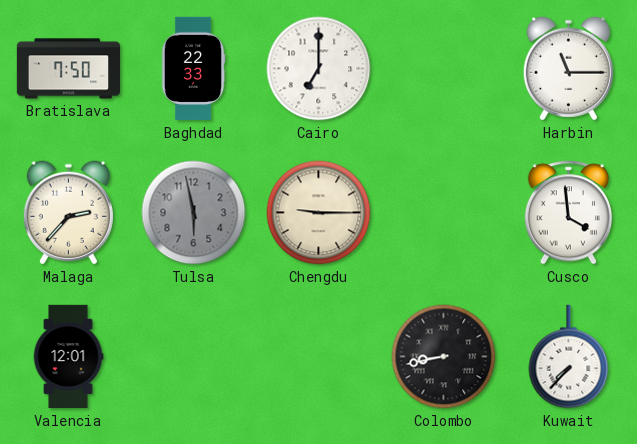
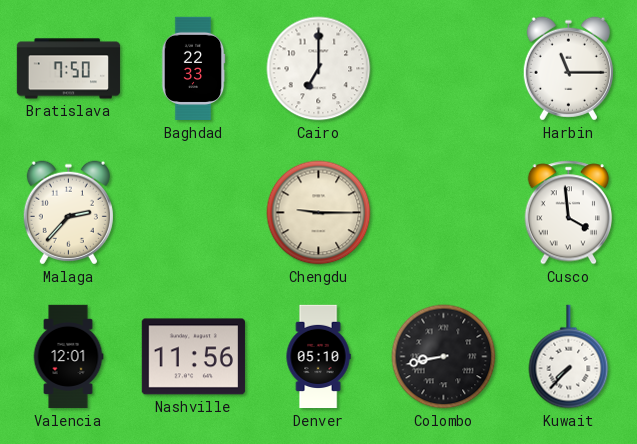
Tulsa: 5:58 -> none (194, 213)
Nashville: none -> 11:56 (193, 357)
Denver: none -> 05:10 (318, 357)
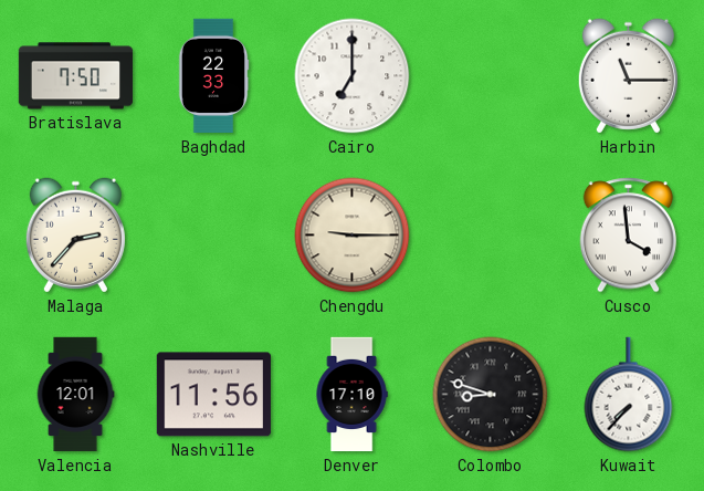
Denver: 05:10 -> 17:10 (351, 395)
Colombo: 8:43 -> 8:48 (491, 395)
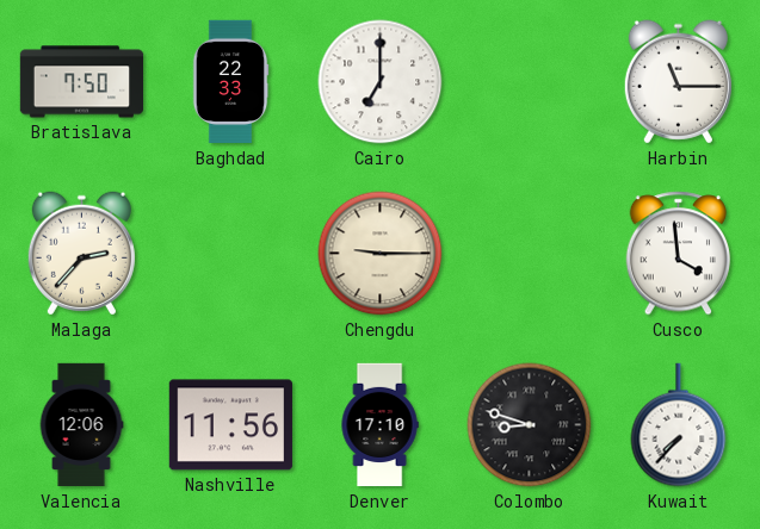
Valencia: 12:01 -> 12:06 (81, 425)
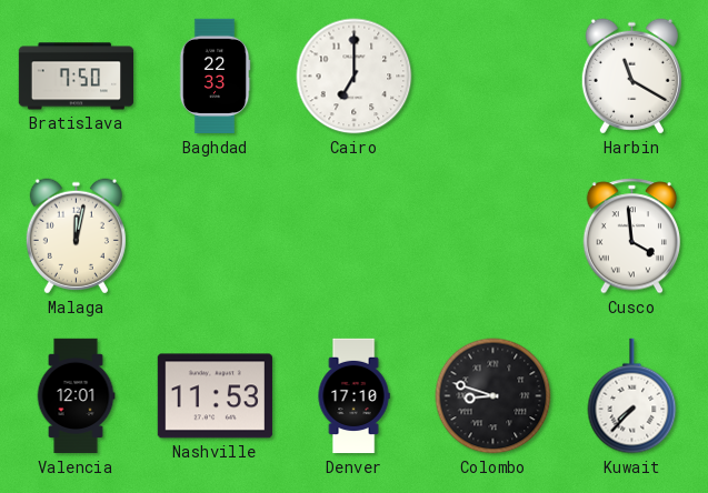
Harbin: 11:15 -> 11:20 (631, 77)
Malaga: 2:37 -> 12:02 (76, 237)
Chengdu: 9:15 -> none (381, 254)
Valencia: 12:06 -> 12:01 (76, 396)
Nashville: 11:56 -> 11:53 (215, 396)
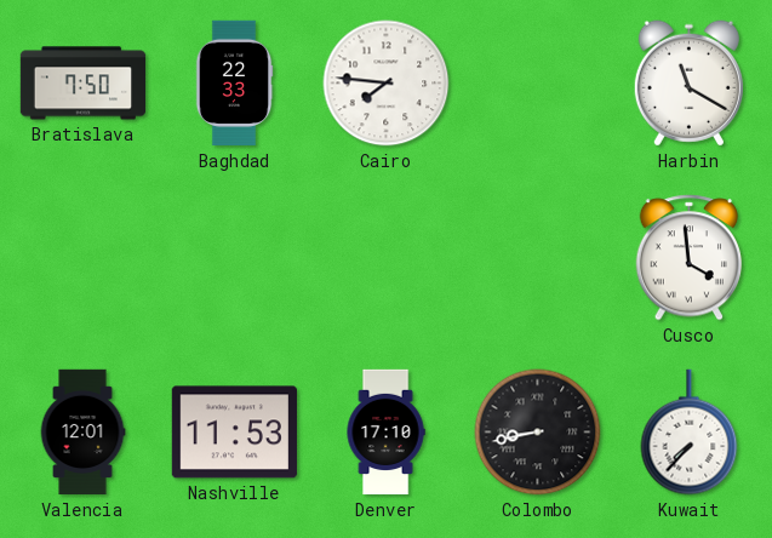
Cairo: 7:00 -> 7:46 (387, 84)
Malaga: 12:02 -> none (76, 237)
Colombo: 8:48 -> 8:43 (538, 433)
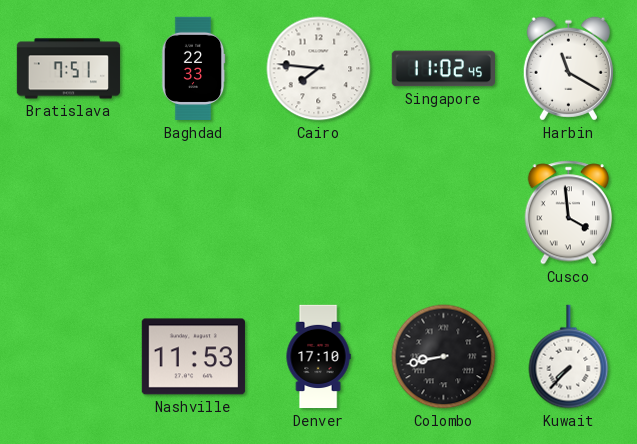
Bratislava: 7:50 -> 7:51 (69, 69)
Singapore: none -> 11:02 (443, 69)
Valencia: 12:01 -> none (82, 433)
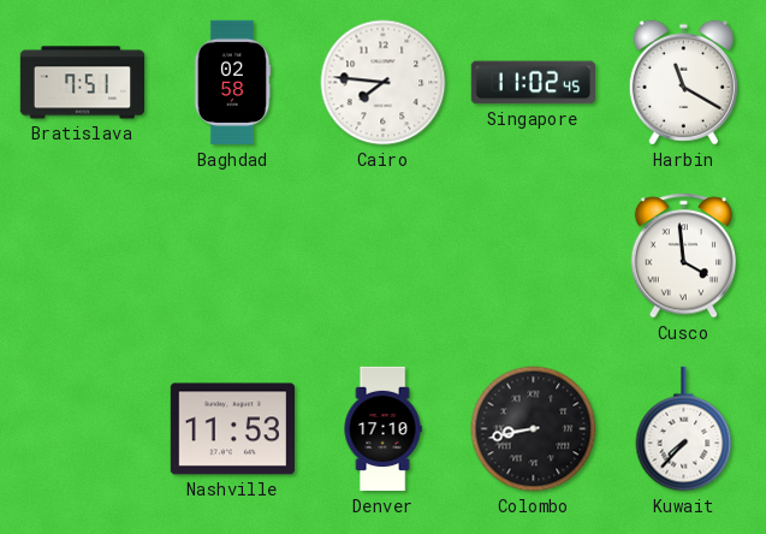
Baghdad: 22:33 -> 02:58 (232, 83)
